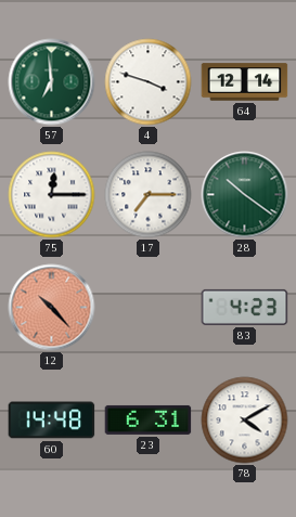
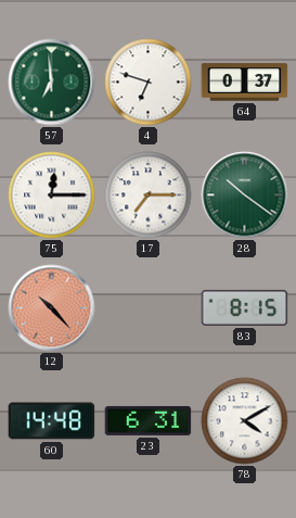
4: 3:48 -> 6:48 (149, 83)
64: 12:14 -> 0:37 (245, 83)
83: 4:23 -> 8:15 (245, 307)
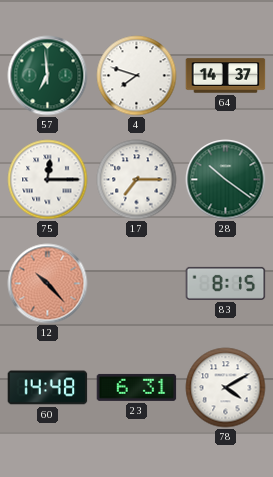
4: 6:48 -> 7:48 (137, 76)
64: 0:37 -> 14:37 (226, 76)
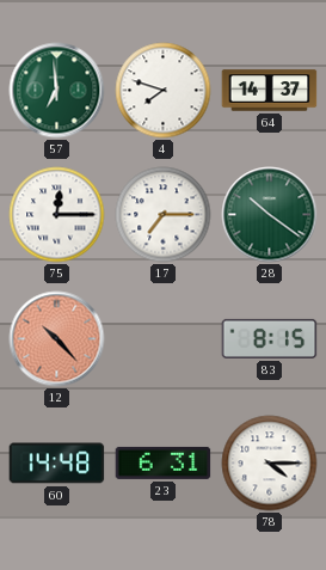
78: 4:10 -> 4:15 (270, 464)
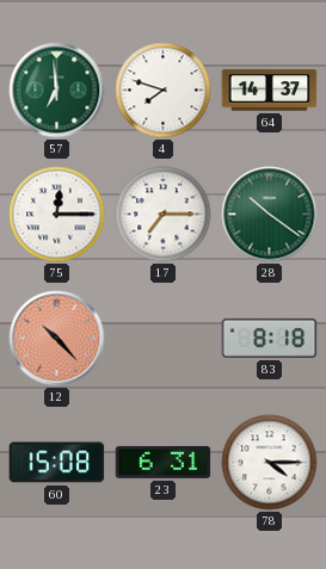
83: 8:15 -> 8:18 (270, 338)
60: 14:48 -> 15:08 (57, 463)
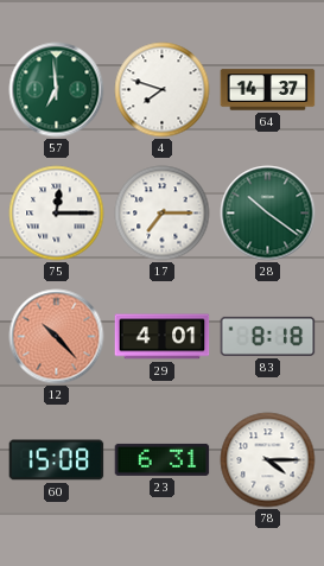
29: none -> 4:01 (163, 337)
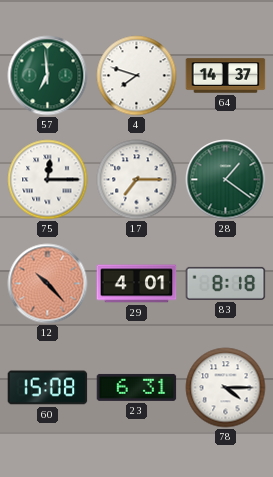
28: 10:21 -> 1:21 (226, 180)
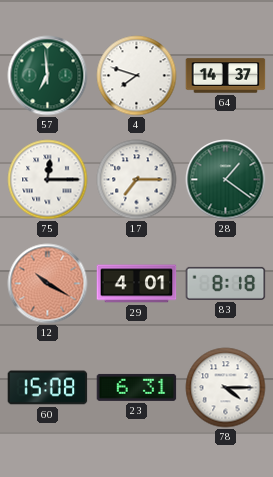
12: 10:23 -> 10:20 (48, 284)
